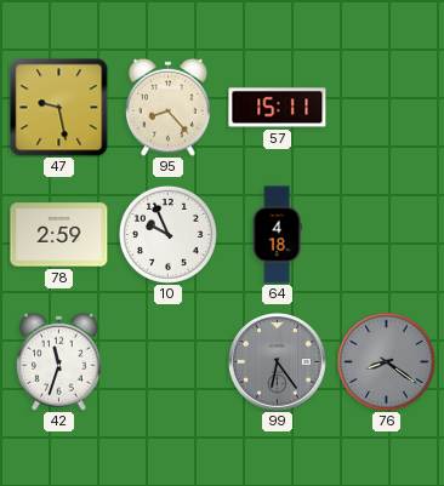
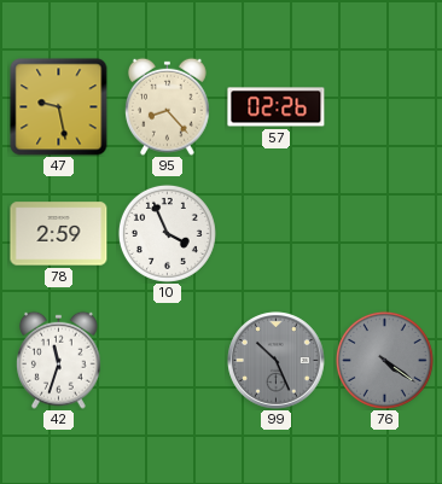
57: 15:11 -> 02:26 (277, 107)
10: 9:56 -> 3:56 (167, 233)
64: 4:18 -> none (277, 235)
99: 6:24 -> 10:26 (277, 361)
76: 8:21 -> 4:21 (384, 360)
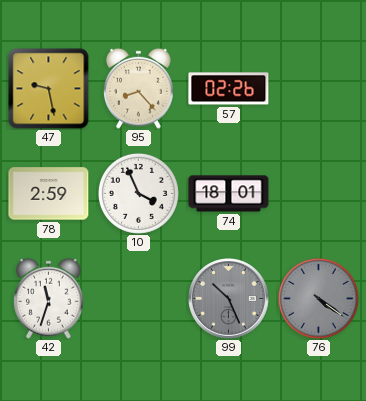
74: none -> 18:01 (229, 194)
